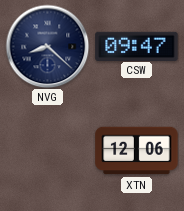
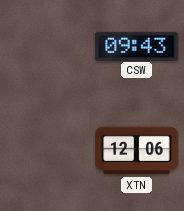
NVG: 8:22 -> none (47, 46)
CSW: 09:47 -> 09:43 (137, 46)
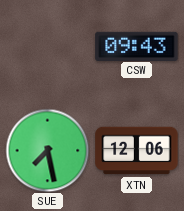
SUE: none -> 7:28 (47, 150)
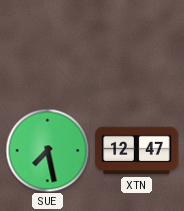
CSW: 09:43 -> none (137, 46)
XTN: 12:06 -> 12:47 (137, 151)
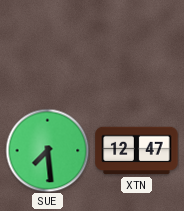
SUE: 7:28 -> 7:29 (47, 150)
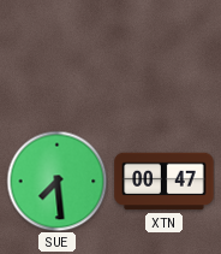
XTN: 12:47 -> 00:47 (165, 182)
